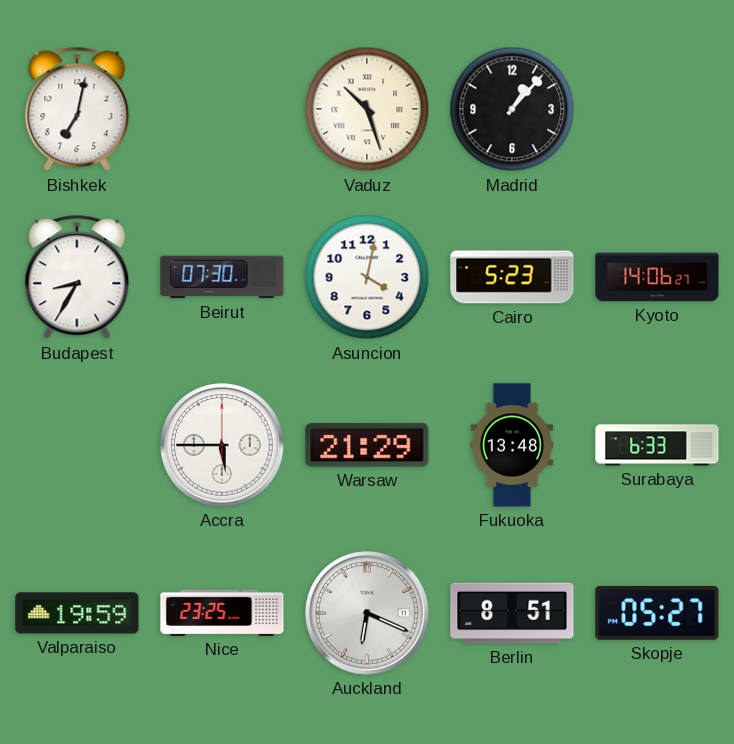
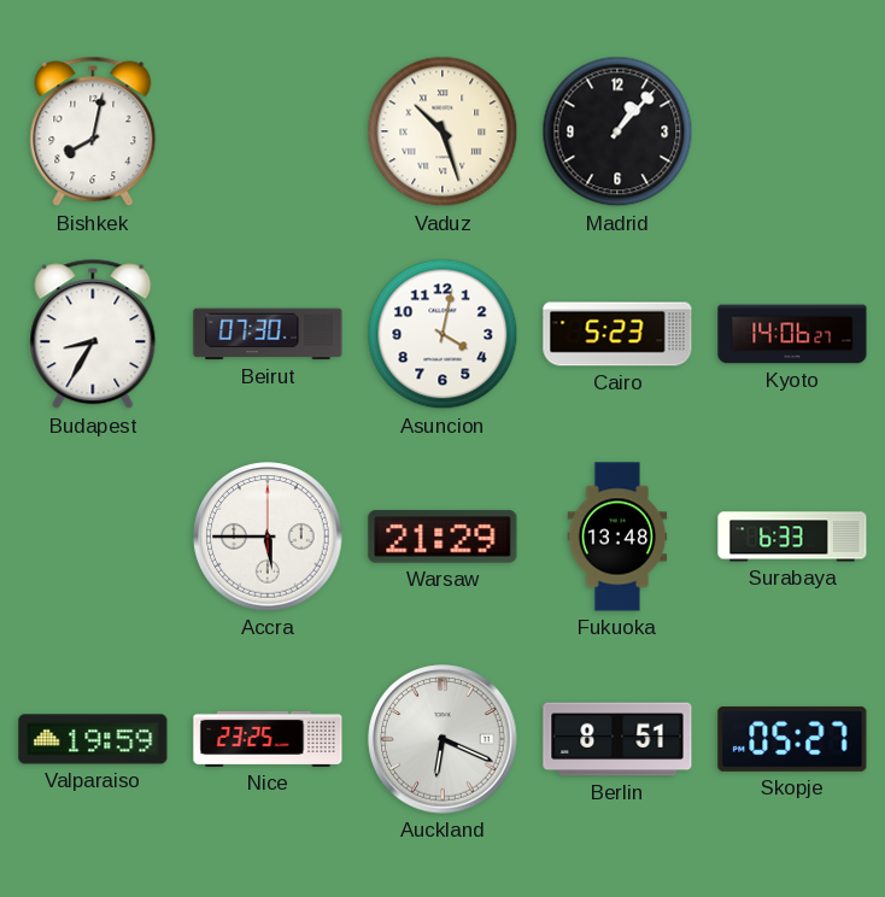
Bishkek: 7:02 -> 8:02 (93, 131)
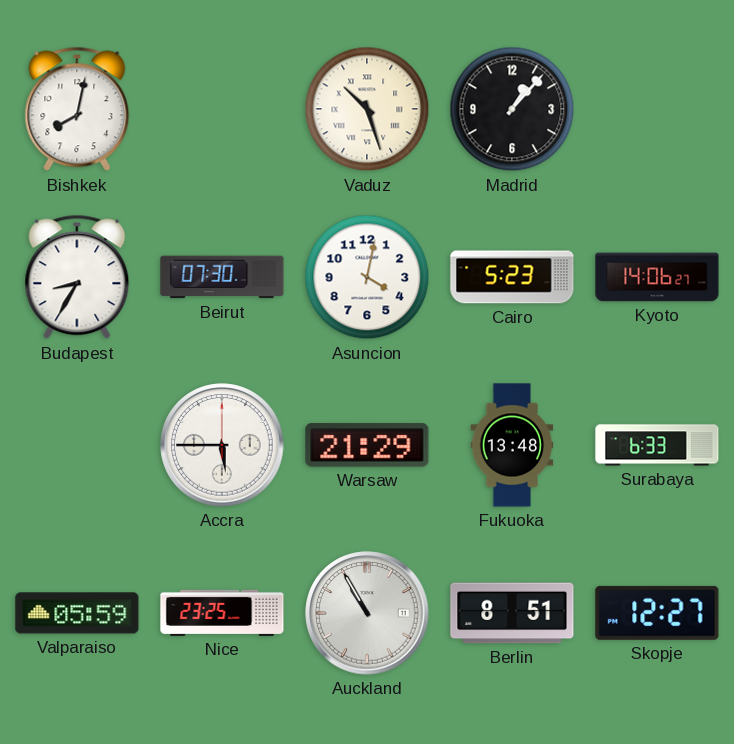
Valparaiso: 19:59 -> 05:59 (77, 613)
Auckland: 6:19 -> 10:55 (367, 613)
Skopje: 05:27 -> 12:27 (657, 613)
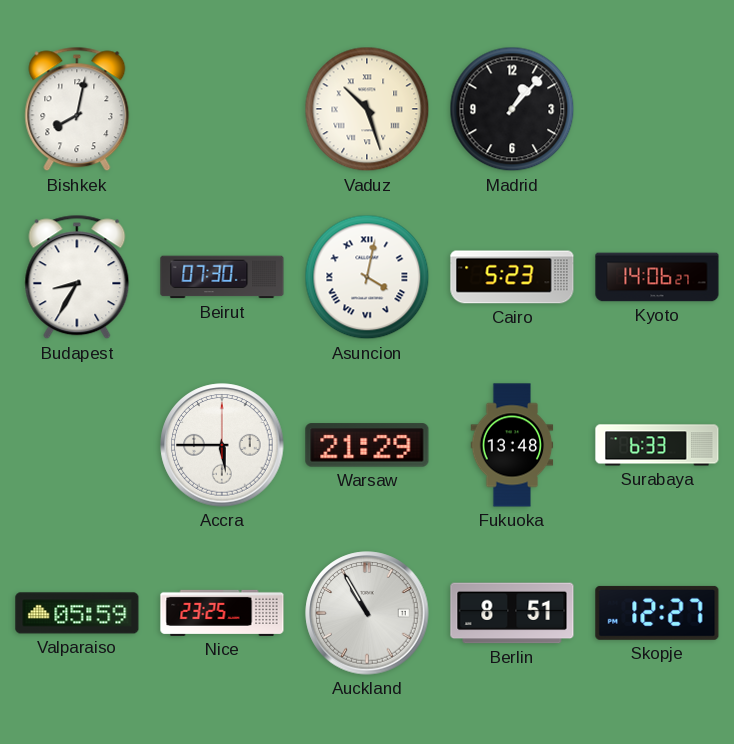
Asuncion numerals: Arabic -> Roman (367, 277)
